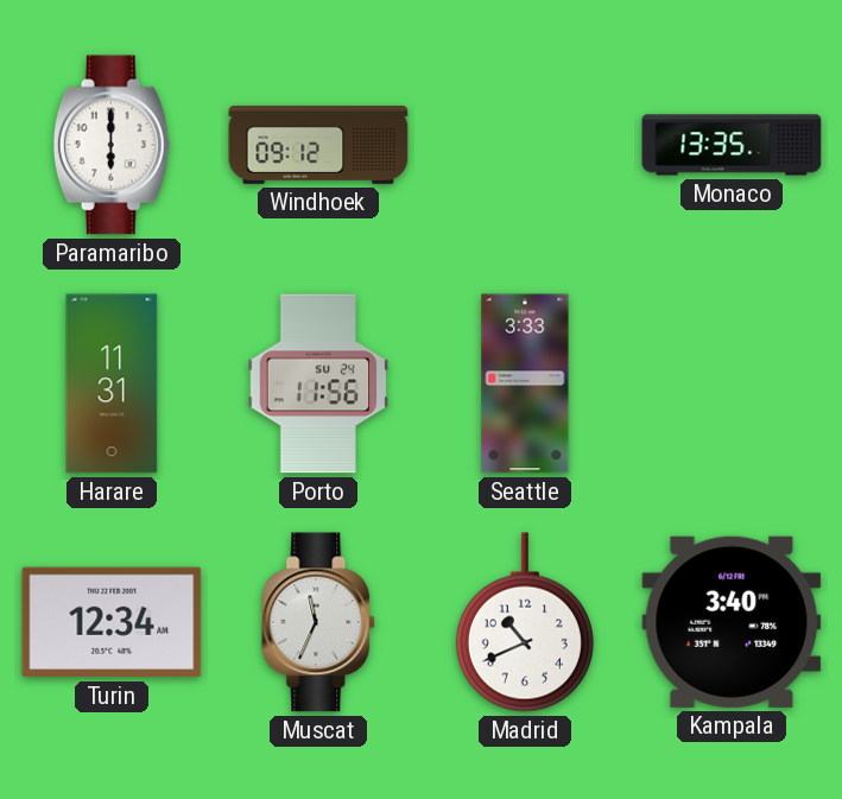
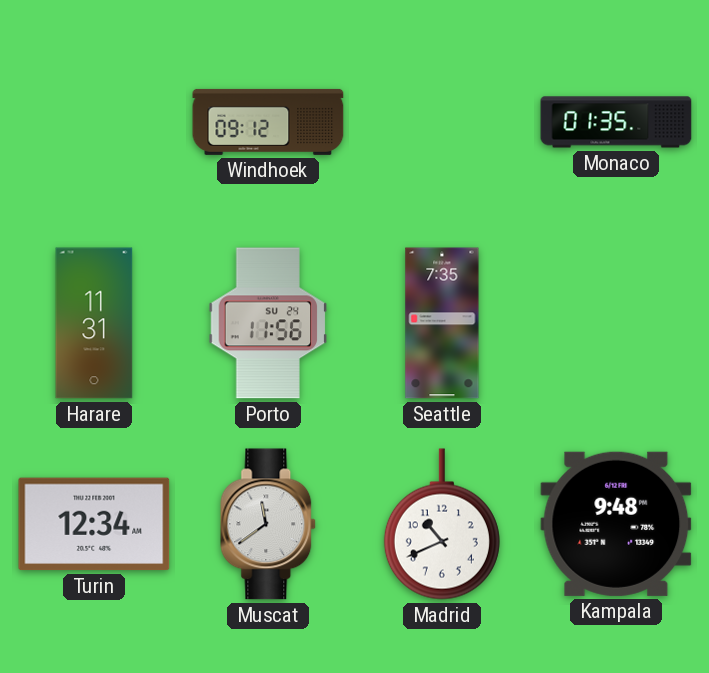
Paramaribo: 6:00 -> none (112, 145)
Monaco: 13:35 -> 01:35 (616, 122)
Seattle: 3:33 -> 7:35 (442, 323)
Muscat: 11:34 -> 11:39 (269, 524)
Kampala: 3:40 -> 9:48 (616, 524)
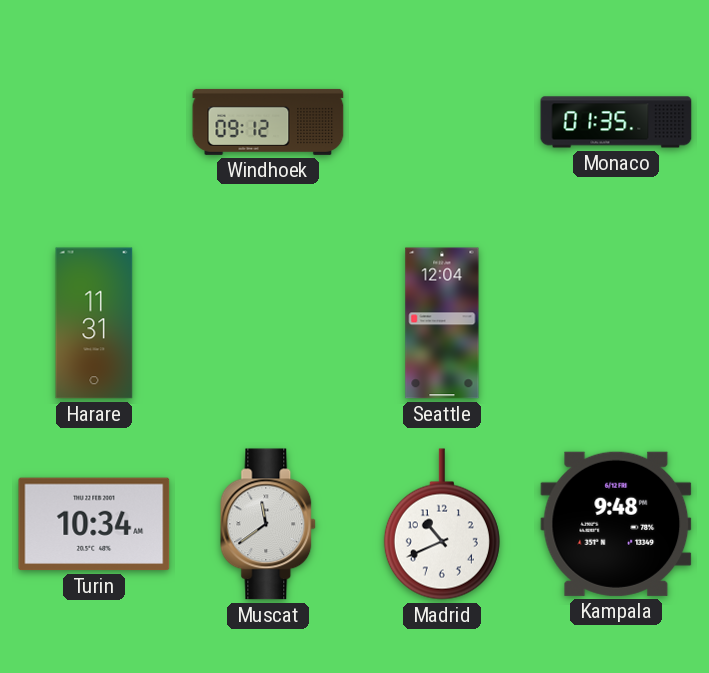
Porto: 11:56 -> none (268, 323)
Seattle: 7:35 -> 12:04 (442, 323)
Turin: 12:34 -> 10:34 (94, 524)
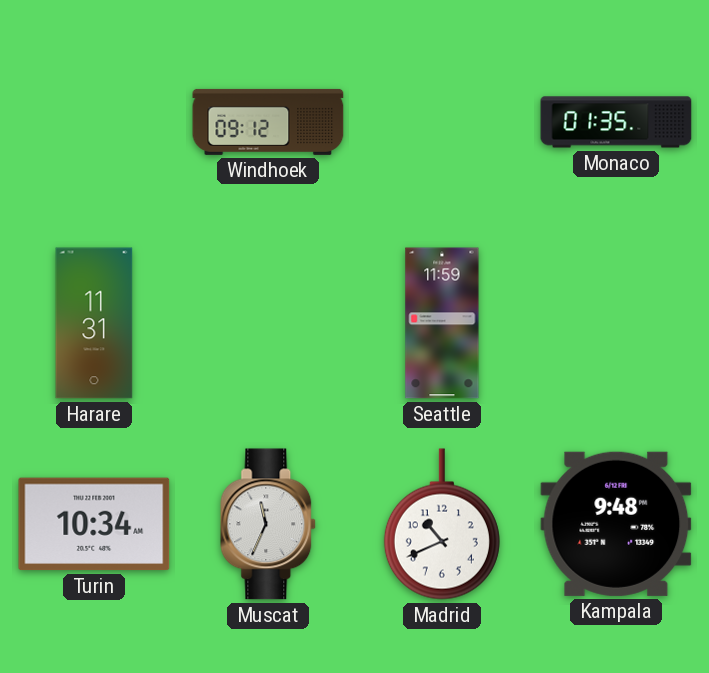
Seattle: 12:04 -> 11:59 (442, 323)
Muscat: 11:39 -> 11:34 (269, 524)
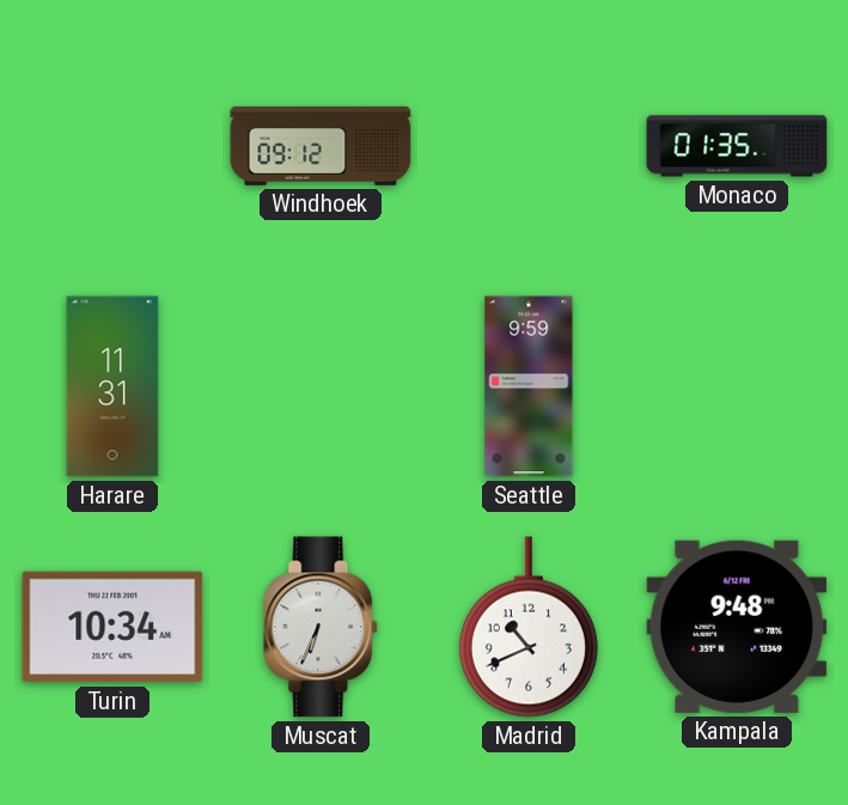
Seattle: 11:59 -> 9:59 (529, 386)
Muscat: 11:34 -> 6:34 (322, 627)
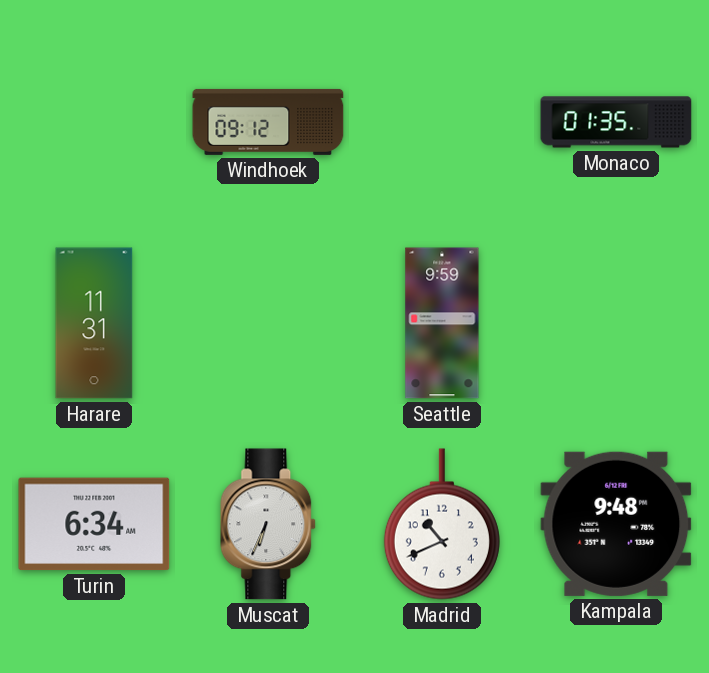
Turin: 10:34 -> 6:34 (94, 524)
